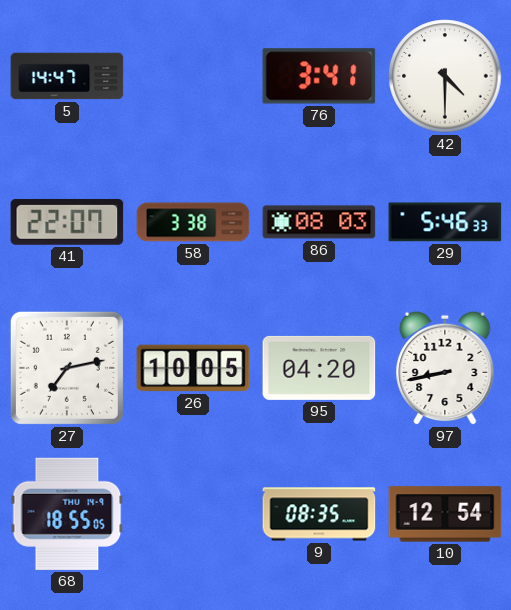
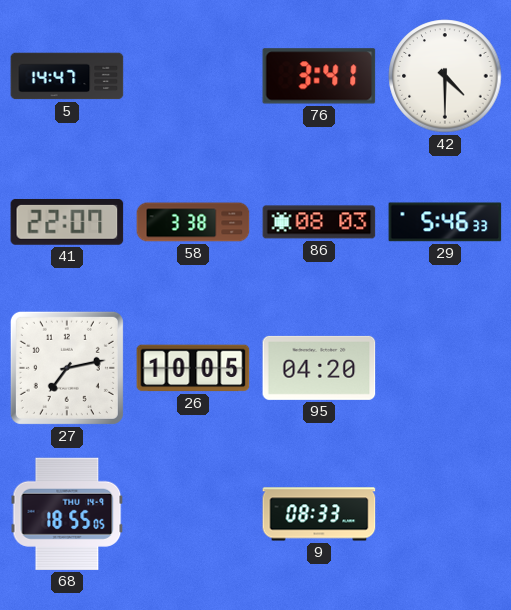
97: 8:43 -> none (445, 368)
9: 08:35 -> 08:33 (319, 514)
10: 12:54 -> none (445, 514)
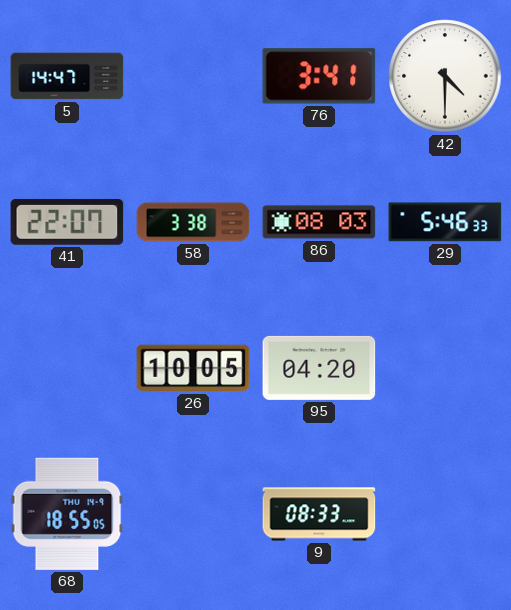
27: 7:13 -> none (67, 368)
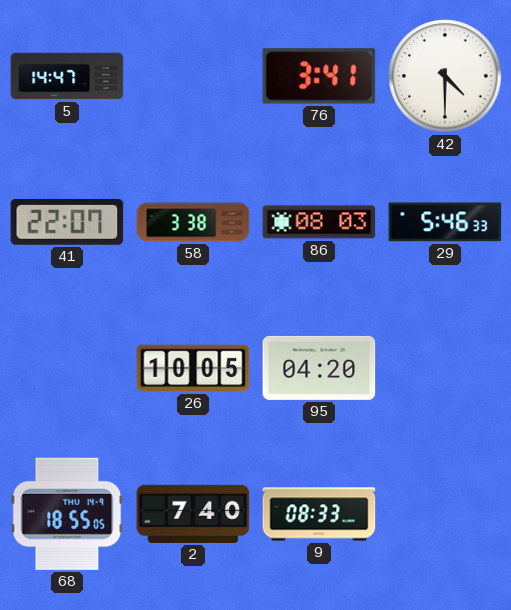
2: none -> 7:40 (193, 514)
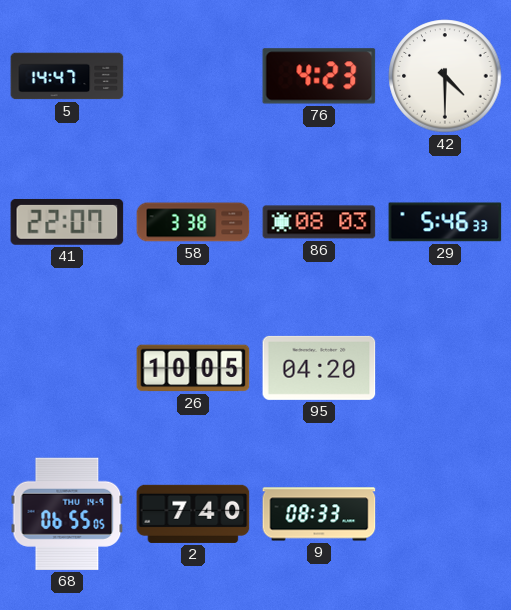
76: 3:41 -> 4:23 (319, 76)
68: 18:55 -> 06:55 (67, 514)
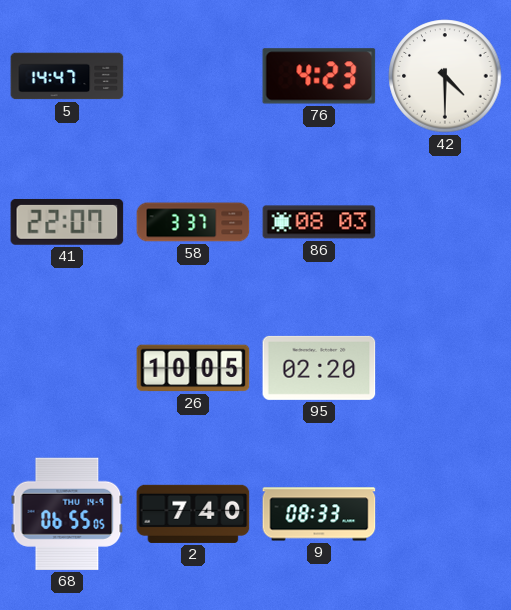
58: 3:38 -> 3:37 (193, 222)
29: 5:46 -> none (445, 222)
95: 04:20 -> 02:20 (319, 368)
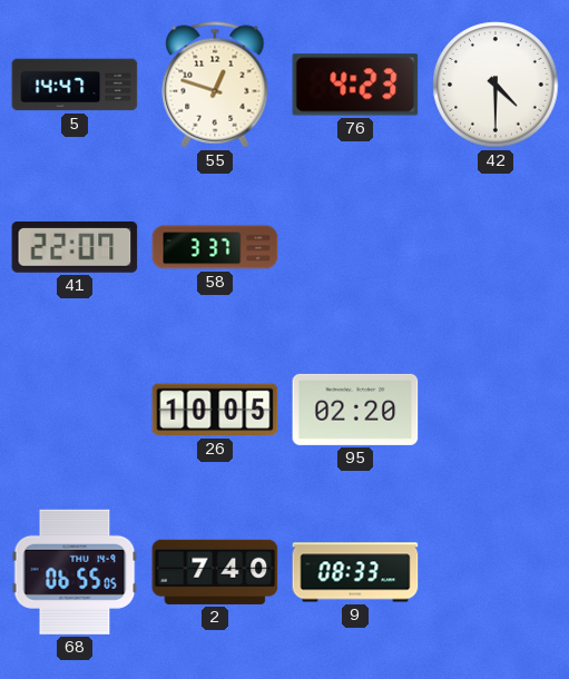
55: none -> 12:48 (215, 85)
86: 08:03 -> none (319, 222)
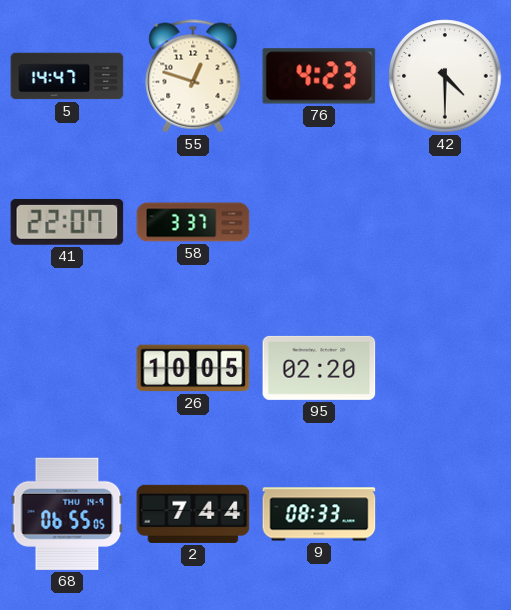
2: 7:40 -> 7:44 (193, 514)
